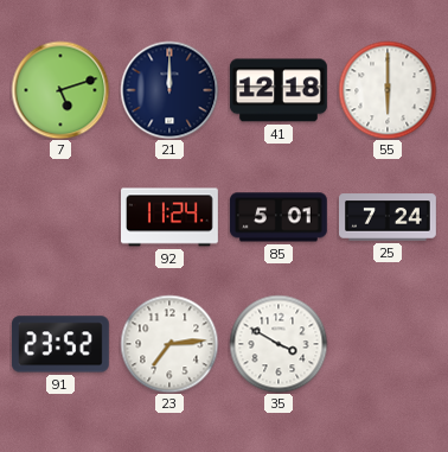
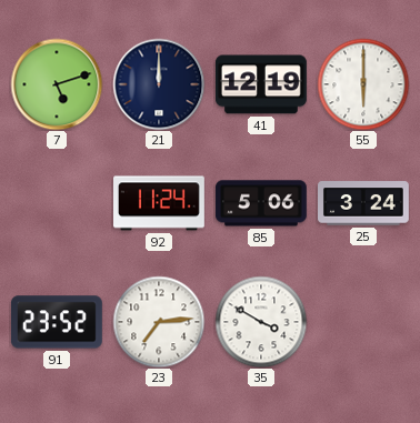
41: 12:18 -> 12:19 (261, 84)
85: 5:01 -> 5:06 (261, 203)
25: 7:24 -> 3:24 (364, 203)
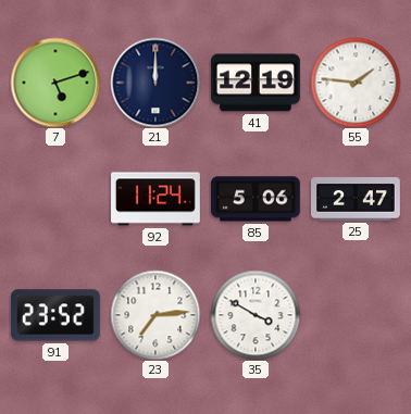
55: 6:00 -> 1:46 (356, 83)
25: 3:24 -> 2:47 (357, 199)
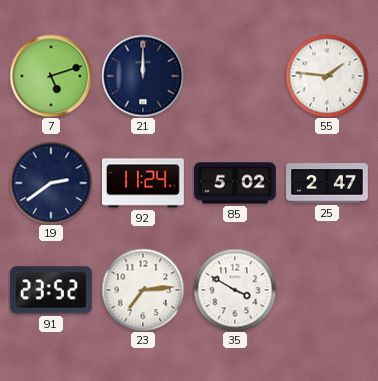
41: 12:19 -> none (256, 83)
19: none -> 2:39 (51, 183)
85: 5:06 -> 5:02 (235, 183)
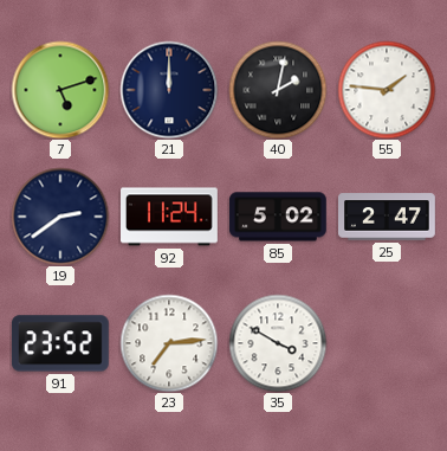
40: none -> 2:02 (278, 90)
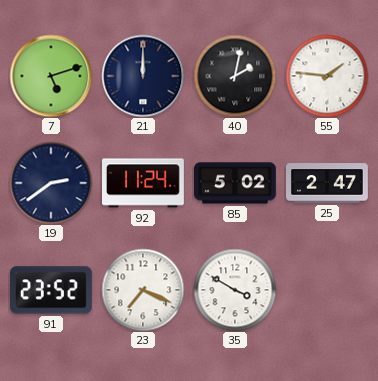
23: 7:14 -> 7:19 (143, 290)
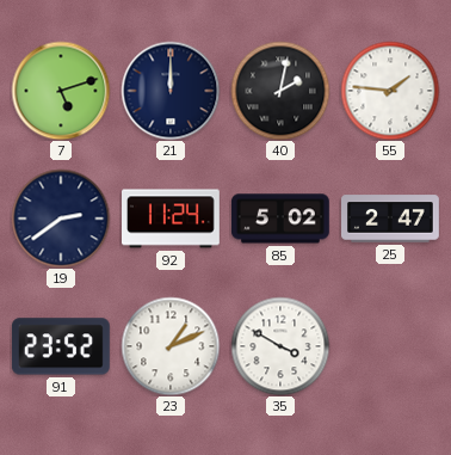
23: 7:19 -> 1:11 (171, 346)
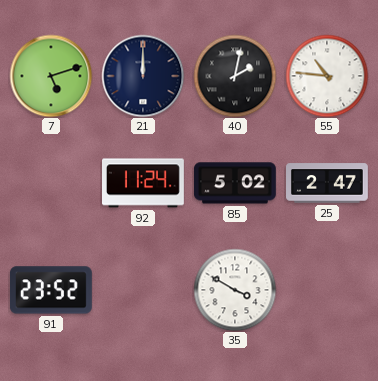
55: 1:46 -> 10:46 (327, 76)
19: 2:39 -> none (61, 219)
23: 1:11 -> none (171, 346)
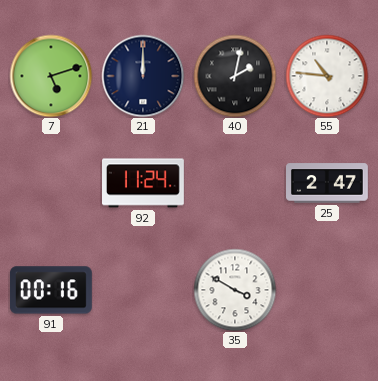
85: 5:02 -> none (235, 183)
91: 23:52 -> 00:16 (51, 290)
